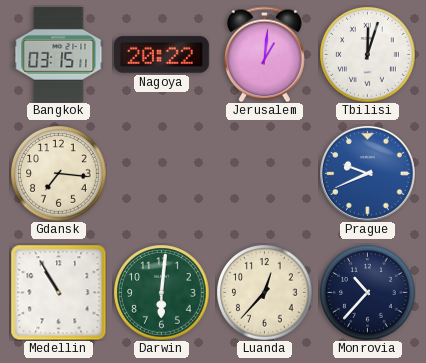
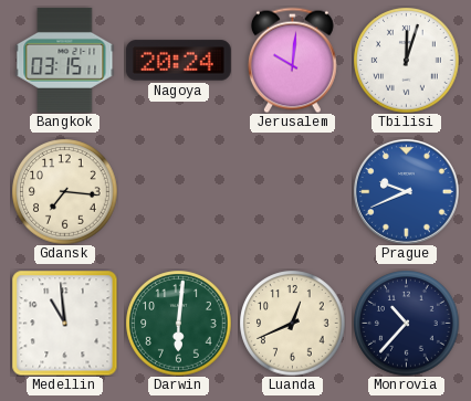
Nagoya: 20:22 -> 20:24 (178, 61)
Jerusalem: 1:01 -> 10:01 (292, 60)
Medellin: 10:55 -> 10:59 (64, 323)
Luanda: 12:37 -> 12:41 (292, 323)
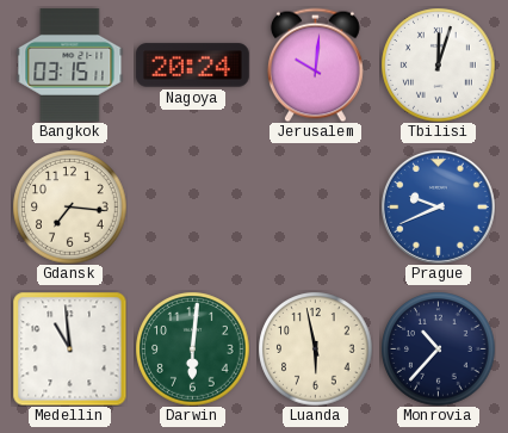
Luanda: 12:41 -> 5:58 (315, 348)
